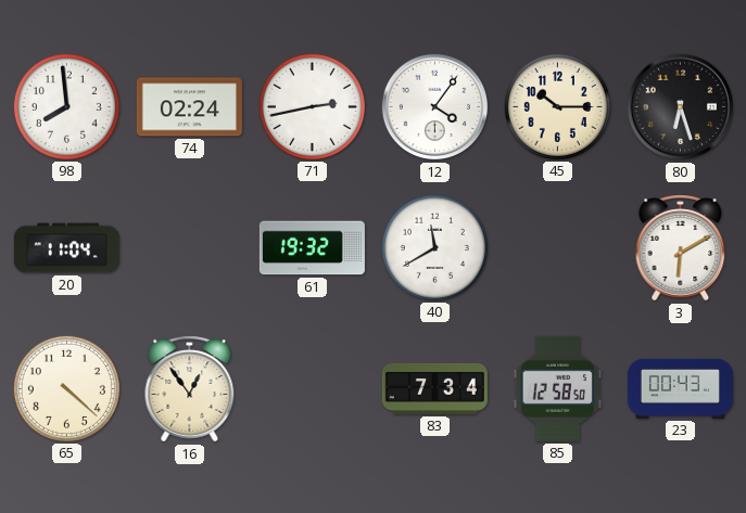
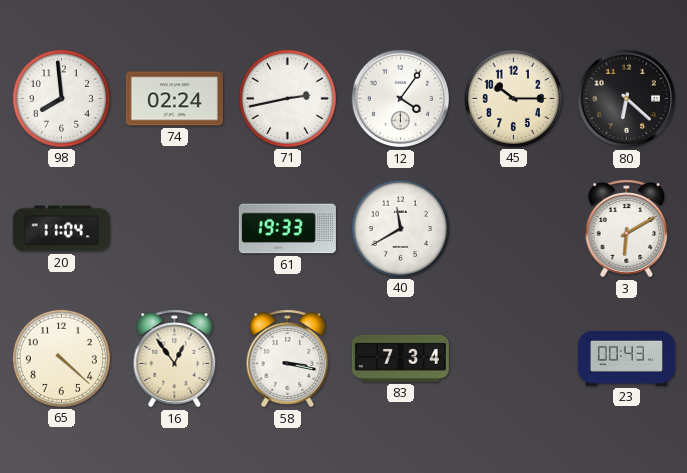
80: 6:27 -> 6:22 (627, 99)
61: 19:32 -> 19:33 (287, 229)
58: none -> 3:17 (288, 359)
85: 12:58 -> none (558, 388)
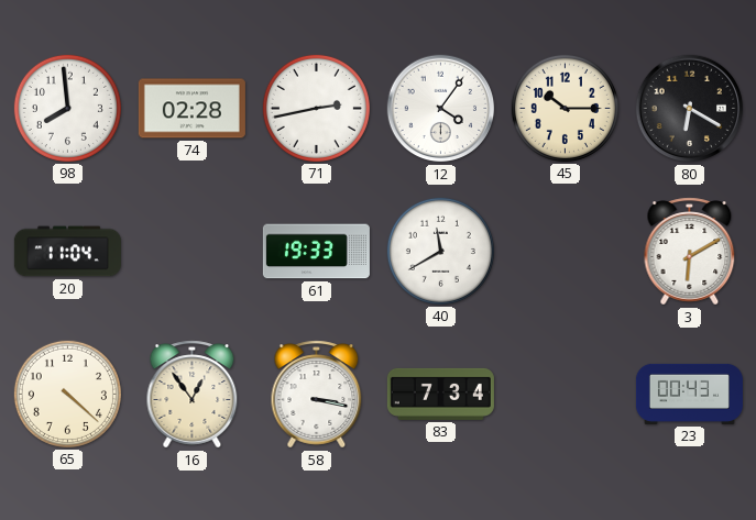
74: 02:24 -> 02:28 (191, 109)
80: 6:22 -> 6:20 (690, 109)
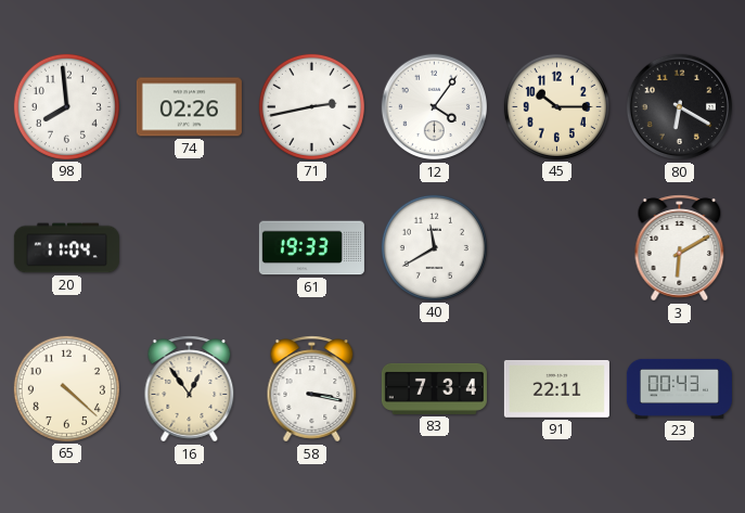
74: 02:28 -> 02:26 (189, 107)
91: none -> 22:11 (556, 389)
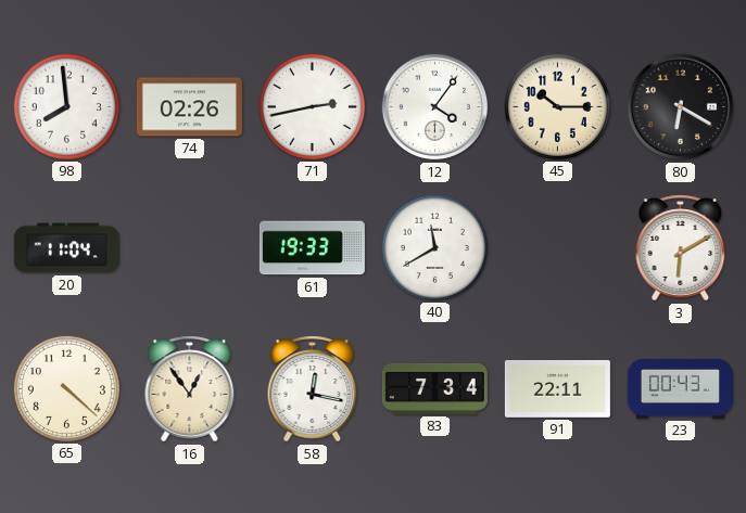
58: 3:17 -> 12:17 (313, 389)
